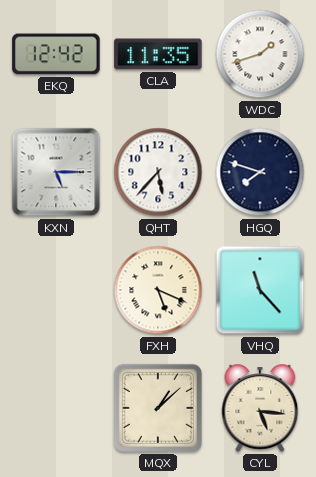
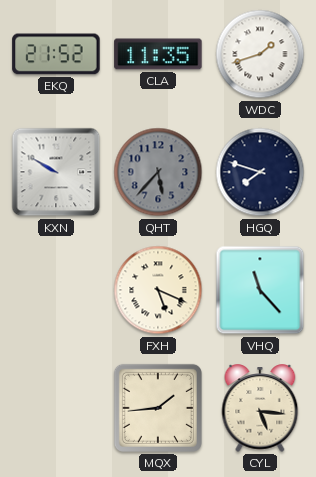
EKQ: 12:42 -> 21:52 (56, 54)
KXN: 5:15 -> 9:50 (56, 172)
QHT dial: white -> grey (158, 172)
MQX: 1:08 -> 1:44 (158, 408)
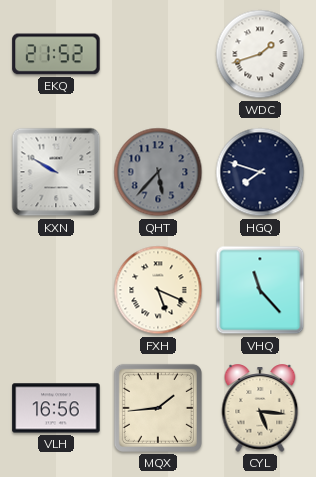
CLA: 11:35 -> none (158, 54)
VLH: none -> 16:56 (56, 408)
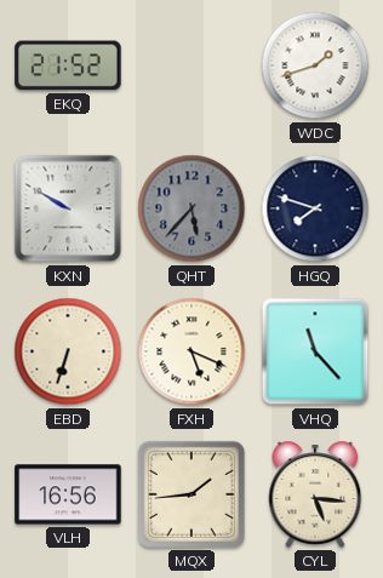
EBD: none -> 6:33 (68, 351)
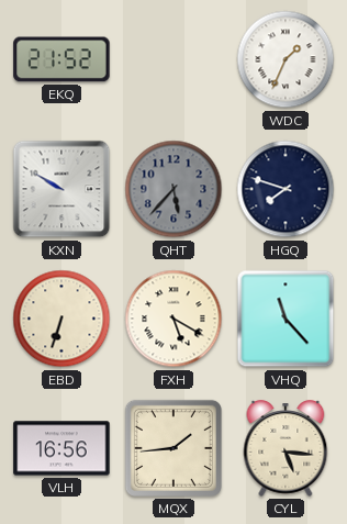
WDC: 1:42 -> 1:34 (286, 59)
FXH: 5:19 -> 5:20 (173, 319)
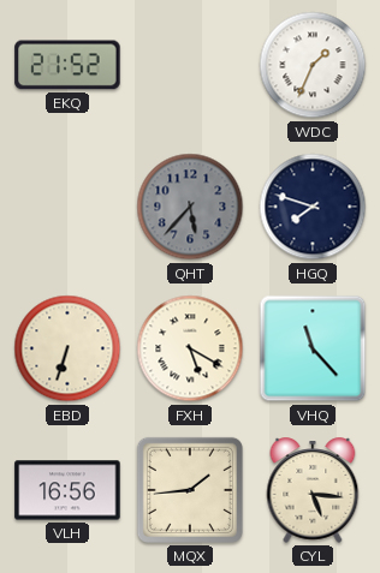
KXN: 9:50 -> none (61, 189)
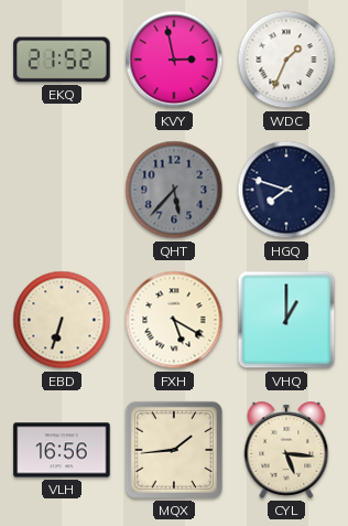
KVY: none -> 2:58 (174, 60)
VHQ: 11:23 -> 1:00 (286, 320)
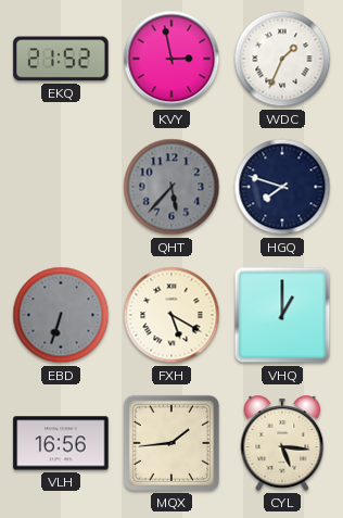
EBD dial: cream -> grey (61, 315)
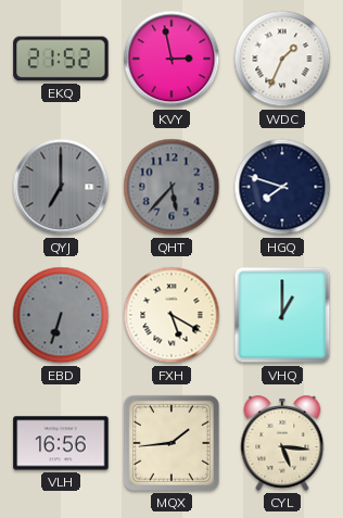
QYJ: none -> 7:00 (61, 187)
